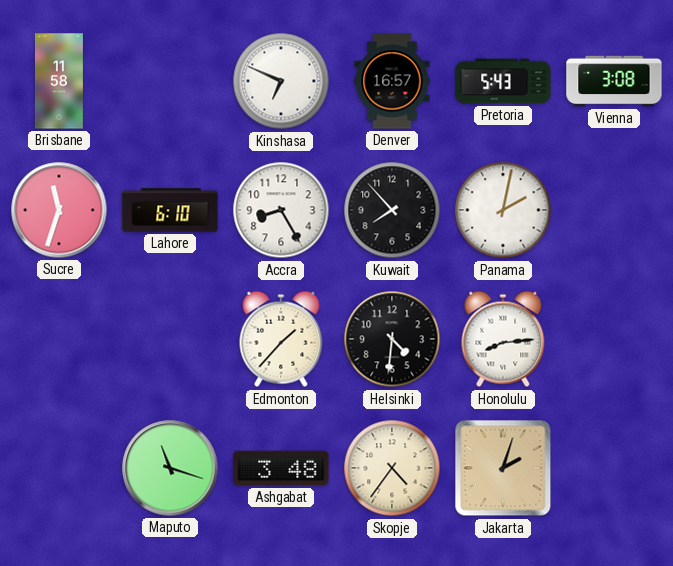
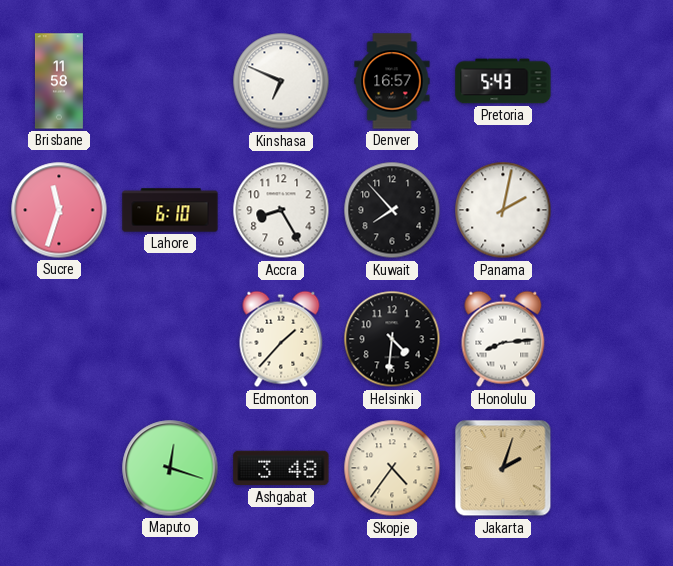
Vienna: 3:08 -> none (614, 81)
Maputo: 11:18 -> 12:18 (170, 468)
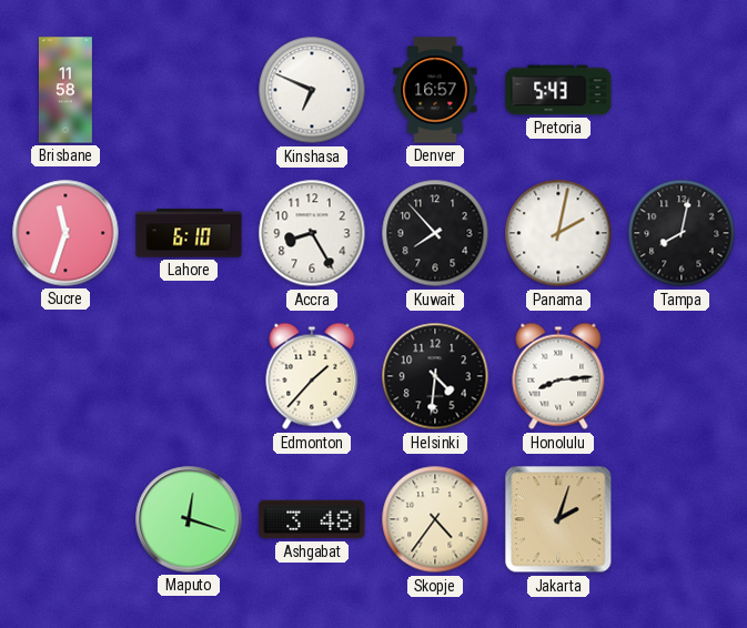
Tampa: none -> 8:02 (682, 233)
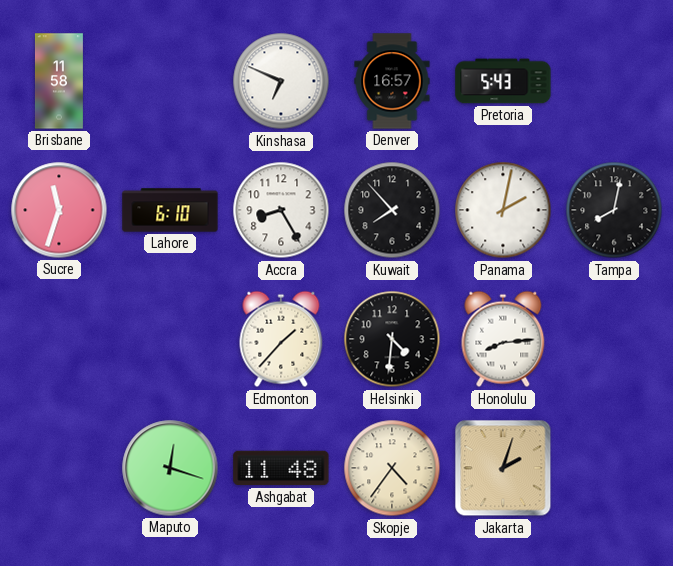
Ashgabat: 3:48 -> 11:48 (281, 468)
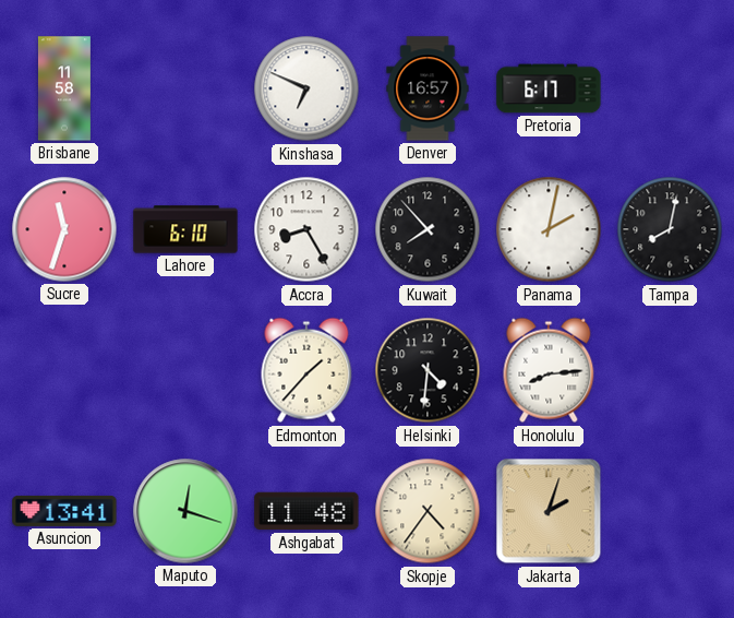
Pretoria: 5:43 -> 6:17 (549, 88)
Asuncion: none -> 13:41 (64, 511)
